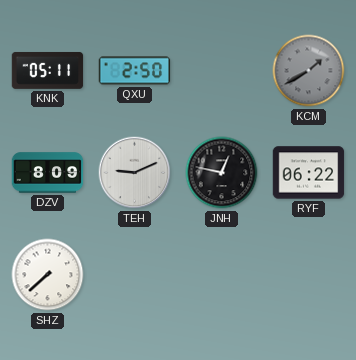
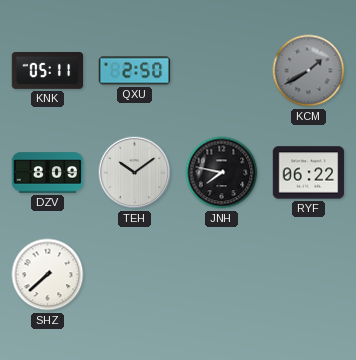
TEH: 9:11 -> 10:09 (135, 173)
JNH: 12:47 -> 7:47 (222, 173)
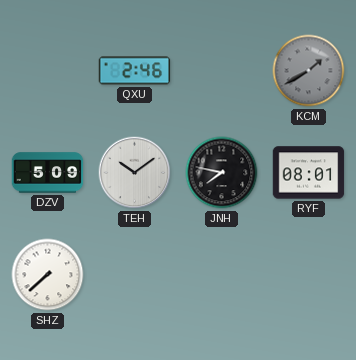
KNK: 05:11 -> none (48, 70)
QXU: 2:50 -> 2:46 (135, 71)
DZV: 8:09 -> 5:09 (48, 173)
RYF: 06:22 -> 08:01 (309, 173)
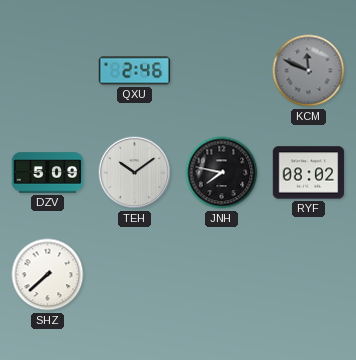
KCM: 1:40 -> 11:49 (309, 71)
RYF: 08:01 -> 08:02 (309, 173)
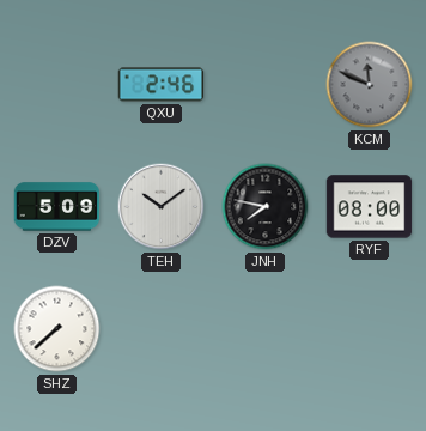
RYF: 08:02 -> 08:00 (370, 207)
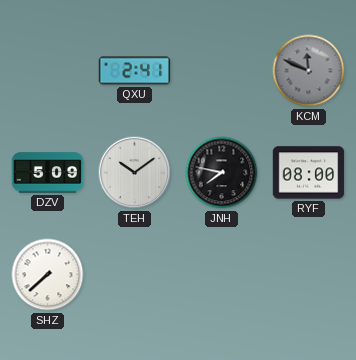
QXU: 2:46 -> 2:41 (135, 71)
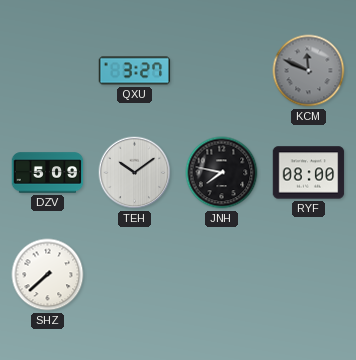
QXU: 2:41 -> 3:27 (135, 71)
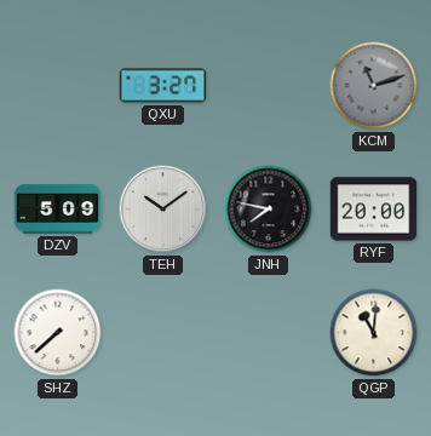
KCM: 11:49 -> 11:12 (374, 86)
RYF: 08:00 -> 20:00 (374, 210)
QGP: none -> 11:01 (374, 333)
